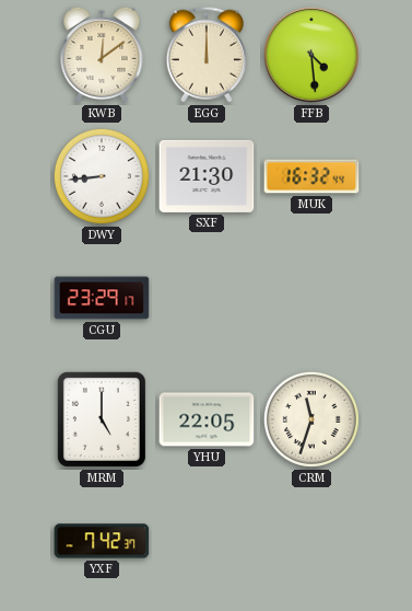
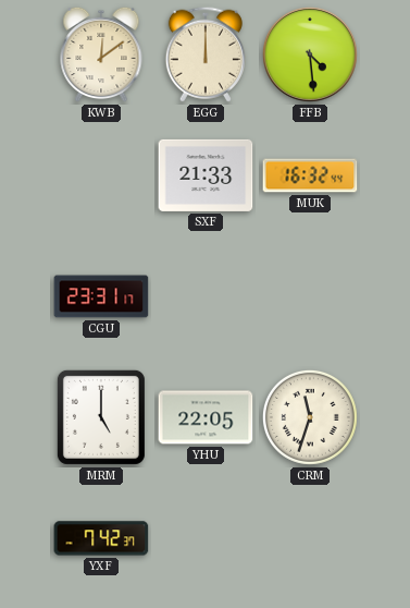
DWY: 8:44 -> none (102, 176)
SXF: 21:30 -> 21:33 (206, 175)
CGU: 23:29 -> 23:31 (101, 296)
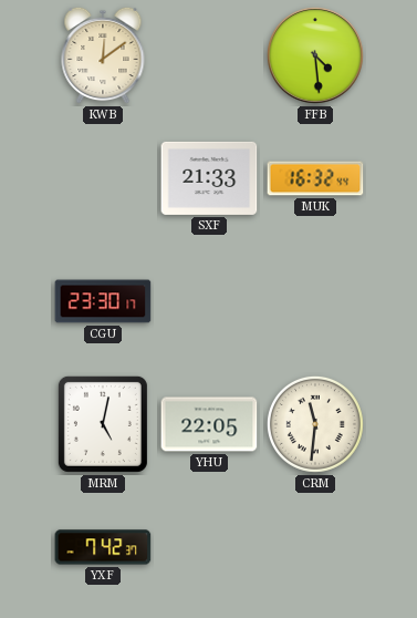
EGG: 12:00 -> none (206, 54)
CGU: 23:31 -> 23:30 (103, 301)
MRM: 5:00 -> 5:02 (103, 424)
CRM: 11:33 -> 11:31 (315, 424)
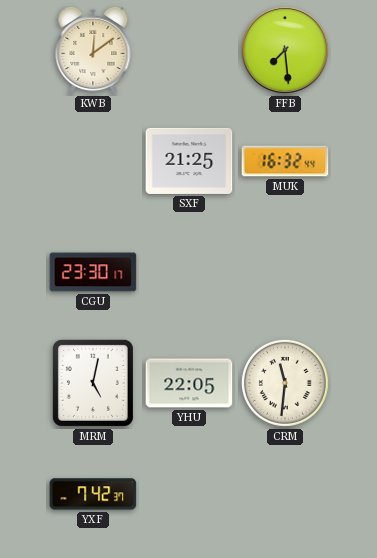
FFB: 4:29 -> 7:29 (285, 50)
SXF: 21:33 -> 21:25 (189, 161)
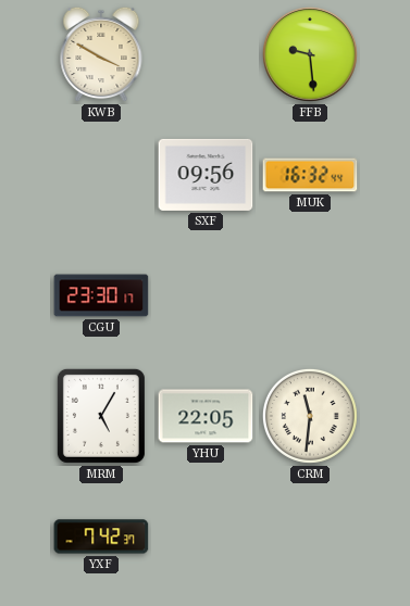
KWB: 12:09 -> 3:50 (101, 54)
FFB: 7:29 -> 9:29 (310, 54)
SXF: 21:25 -> 09:56 (206, 175)
MRM: 5:02 -> 5:05 (101, 416)
